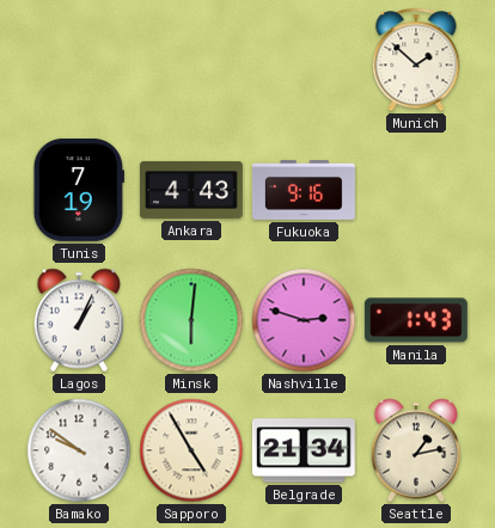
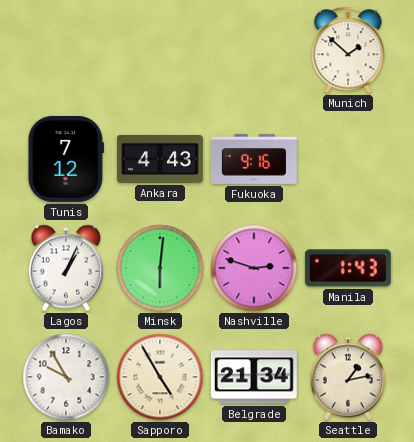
Tunis: 7:19 -> 7:12 (66, 159)
Bamako: 9:51 -> 9:55 (66, 377)
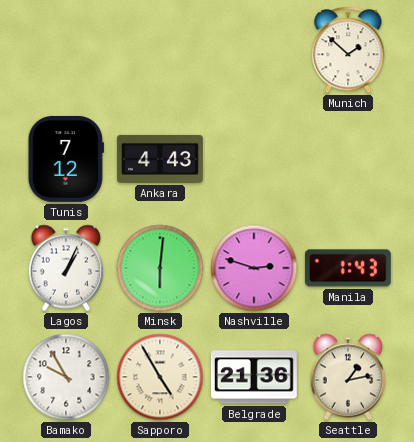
Fukuoka: 9:16 -> none (254, 159)
Belgrade: 21:34 -> 21:36 (254, 377)
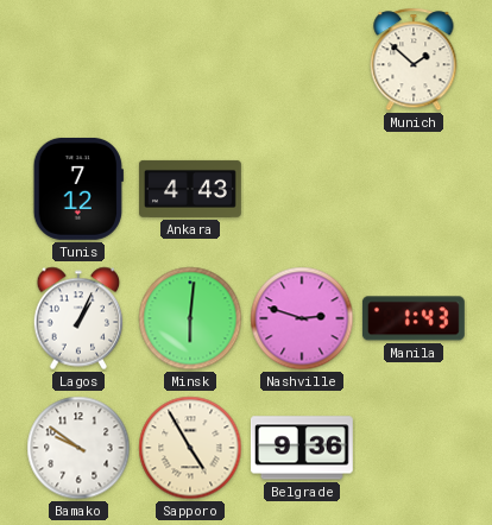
Bamako: 9:55 -> 9:51 (78, 448)
Belgrade: 21:36 -> 9:36 (302, 448)
Seattle: 1:13 -> none (348, 377)
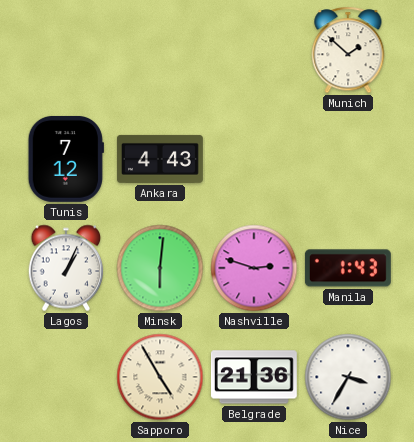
Bamako: 9:51 -> none (78, 448)
Belgrade: 9:36 -> 21:36 (254, 377)
Nice: none -> 3:35 (348, 377)
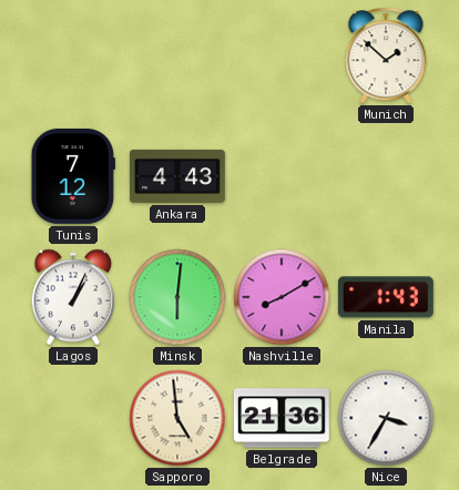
Nashville: 2:48 -> 8:10 (282, 297)
Sapporo: 4:55 -> 4:59 (177, 418)
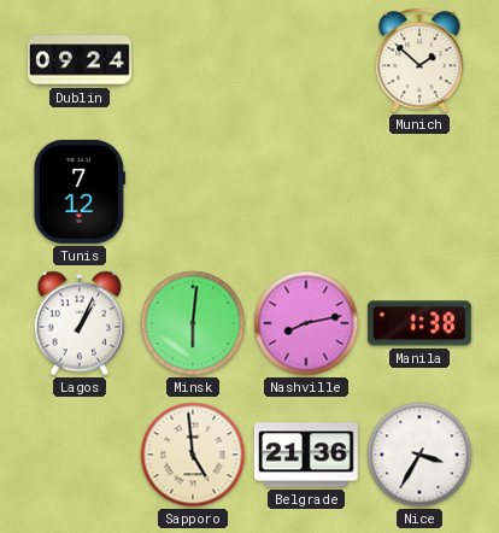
Dublin: none -> 09:24 (80, 60)
Ankara: 4:43 -> none (177, 176)
Nashville: 8:10 -> 8:13 (306, 323)
Manila: 1:43 -> 1:38 (419, 323)
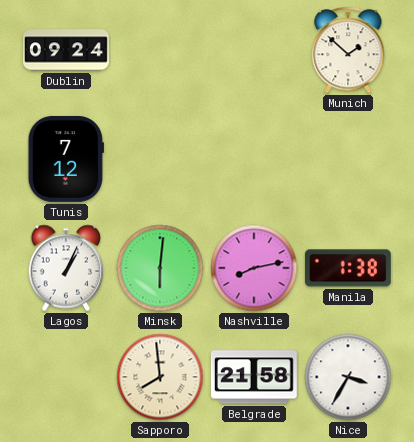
Sapporo: 4:59 -> 7:59 (160, 377)
Belgrade: 21:36 -> 21:58 (254, 377)
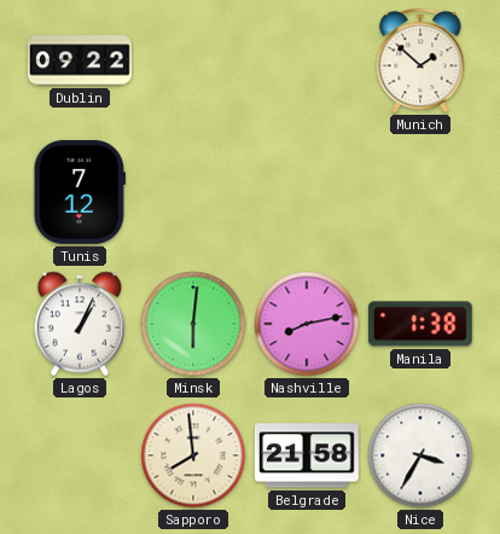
Dublin: 09:24 -> 09:22 (80, 60)
